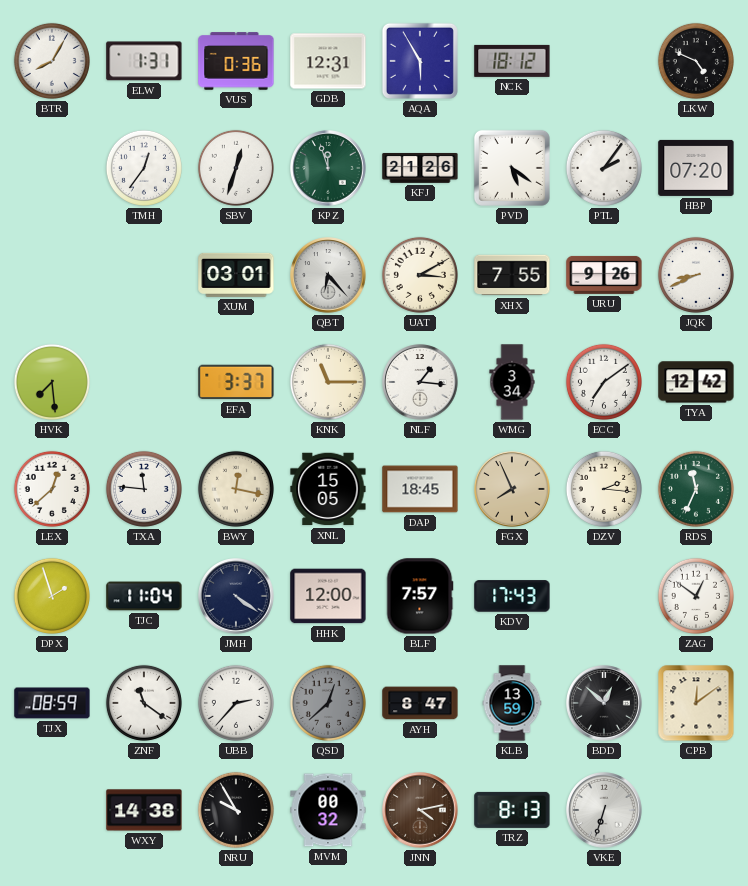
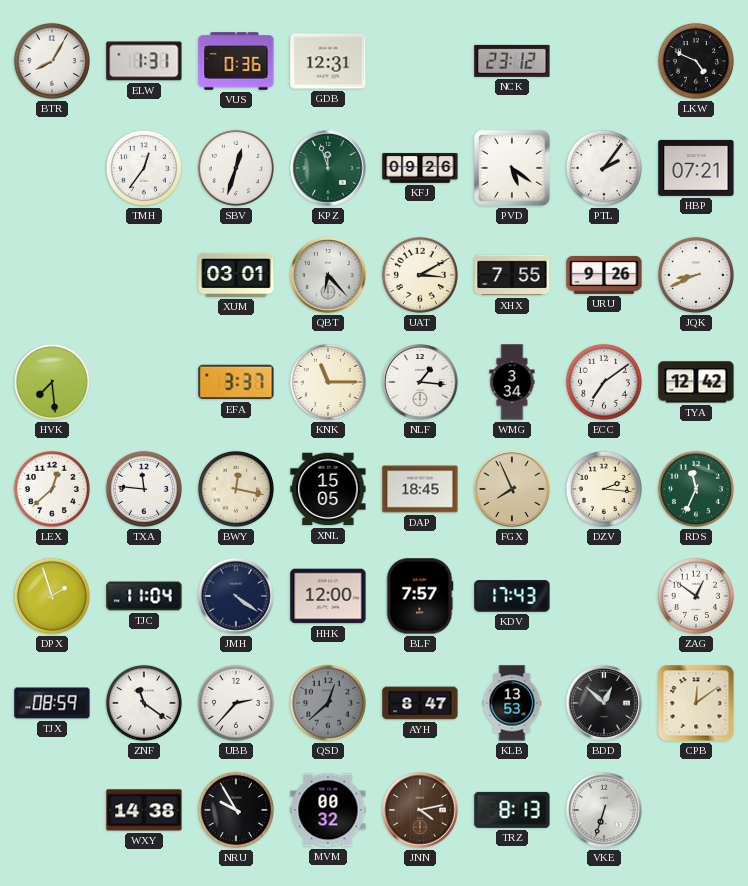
AQA: 5:55 -> none (420, 61)
NCK: 18:12 -> 23:12 (512, 61)
KFJ: 21:26 -> 09:26 (420, 168)
HBP: 07:20 -> 07:21 (696, 168)
KLB: 13:59 -> 13:53 (512, 703)
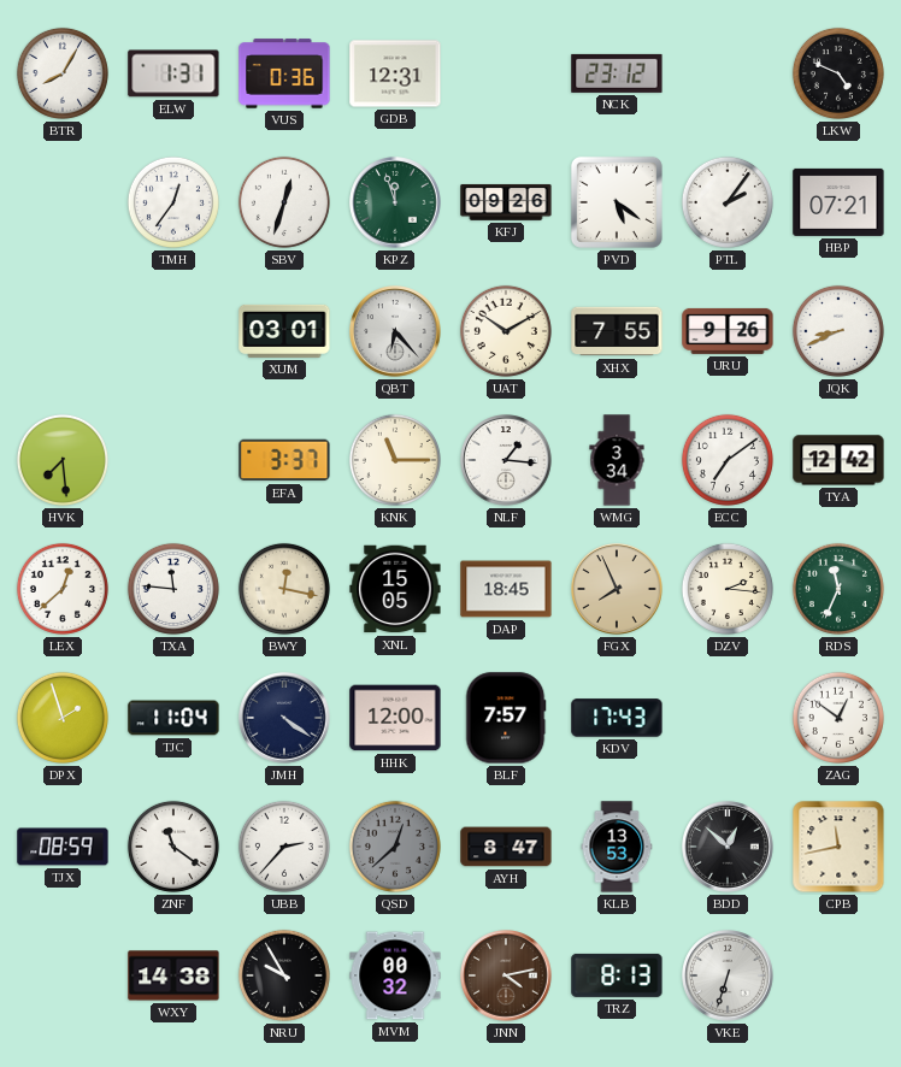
UAT: 3:10 -> 10:10 (506, 331)
CPB: 12:09 -> 11:43 (838, 847)
